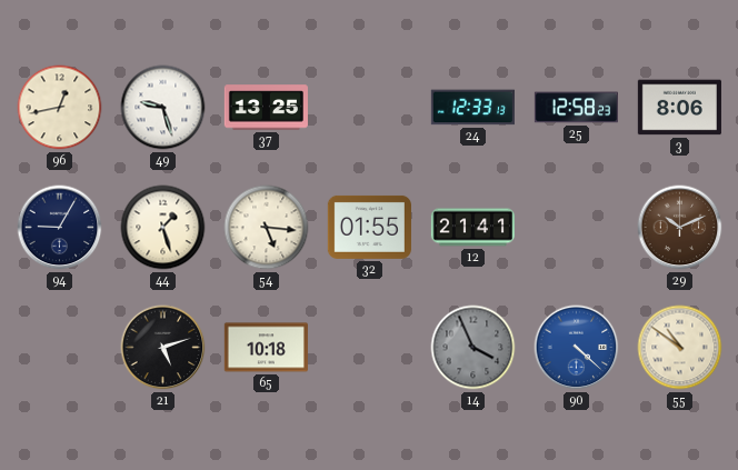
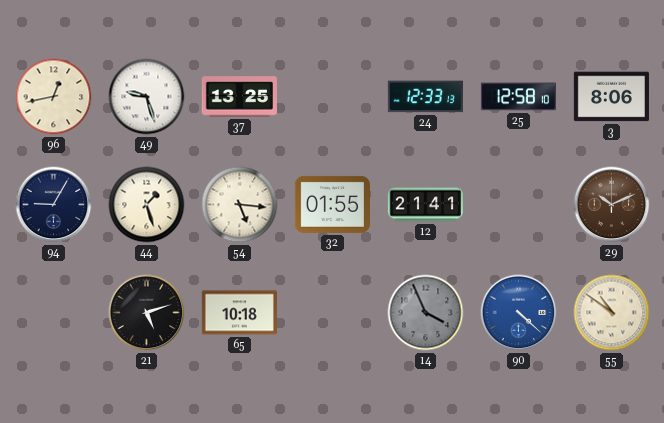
25: 12:58:23 -> 12:58:10 (518, 97)
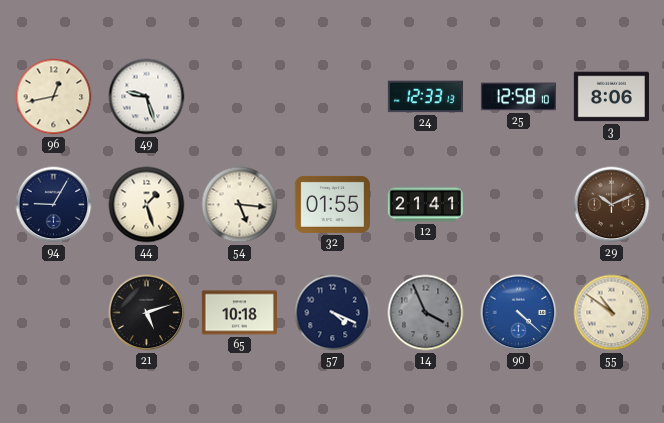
37: 13:25 -> none (239, 97)
57: none -> 4:19 (333, 313)
